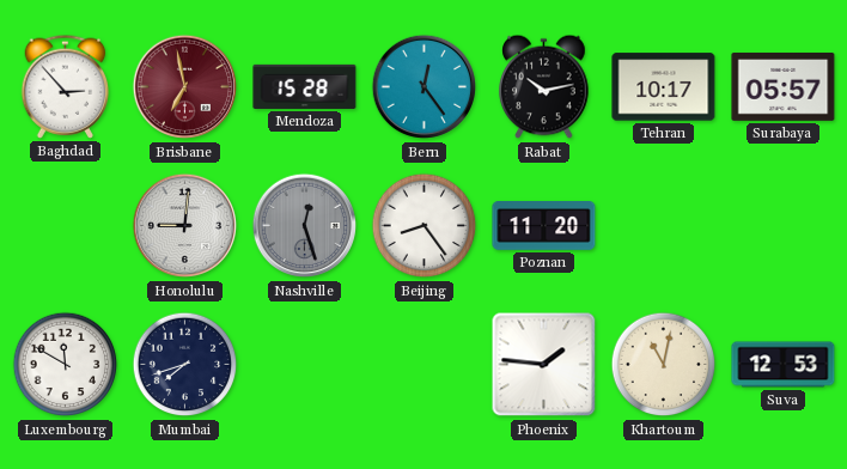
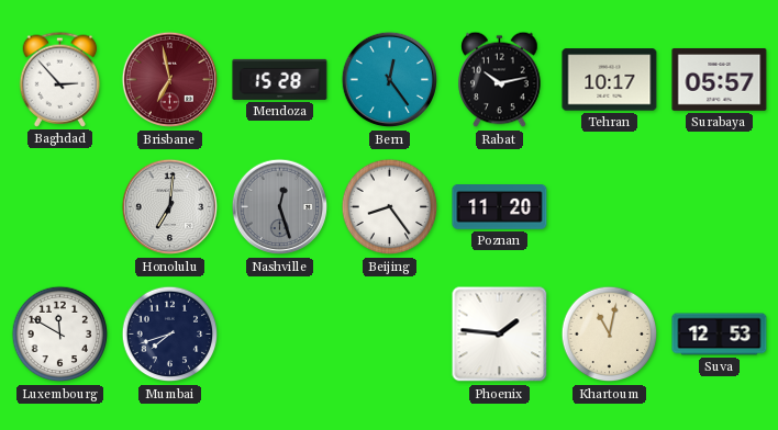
Honolulu: 9:01 -> 7:01 (170, 207)
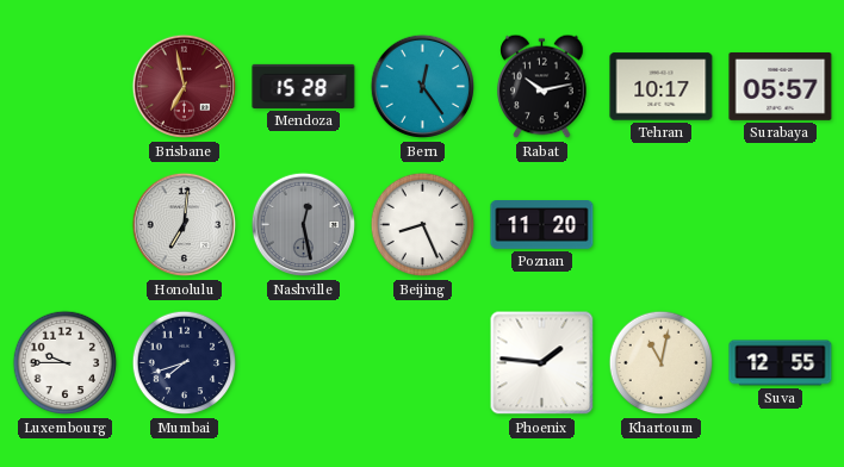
Baghdad: 2:53 -> none (60, 79)
Nashville: 12:27 -> 12:28 (304, 225)
Beijing: 8:24 -> 8:26 (423, 225)
Luxembourg: 11:50 -> 9:45 (66, 363)
Suva: 12:53 -> 12:55 (781, 363)
